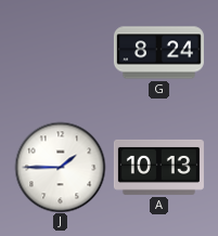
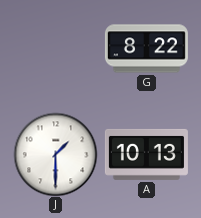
G: 8:24 -> 8:22 (146, 49)
J: 1:45 -> 1:30 (55, 154)
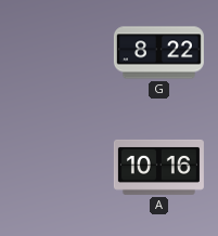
J: 1:30 -> none (55, 154)
A: 10:13 -> 10:16 (158, 167)
